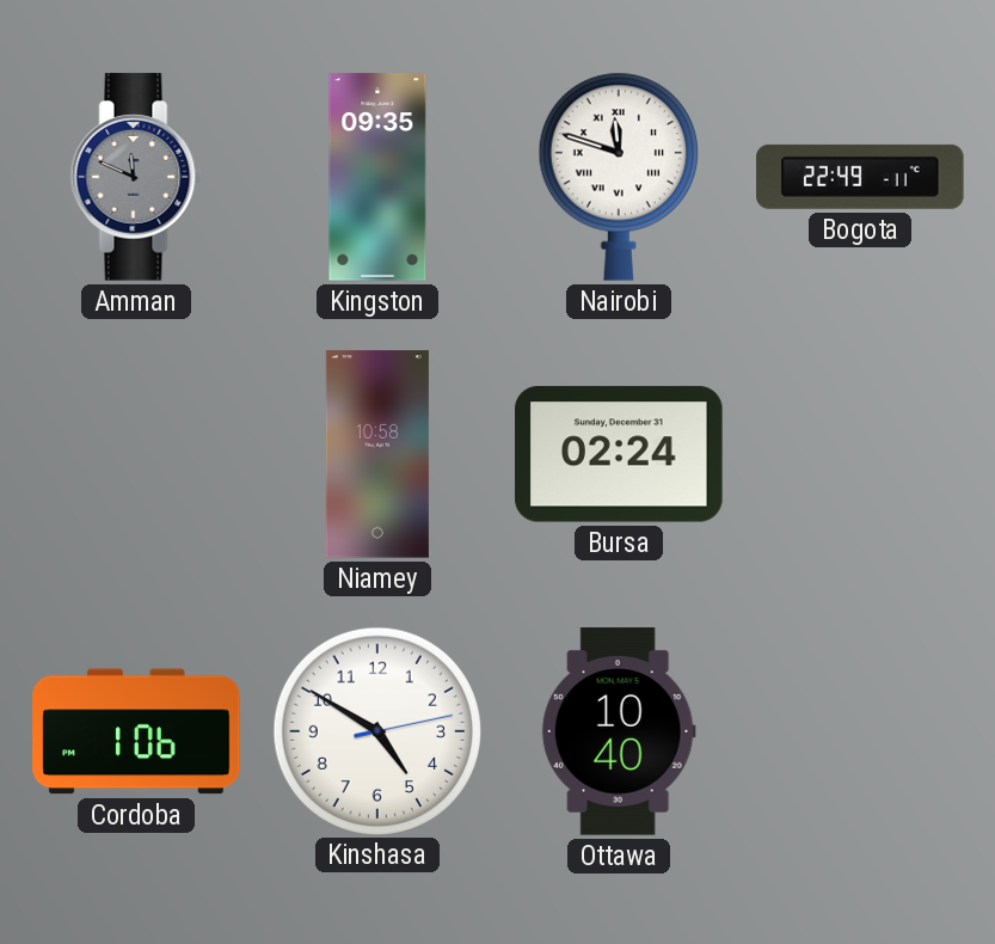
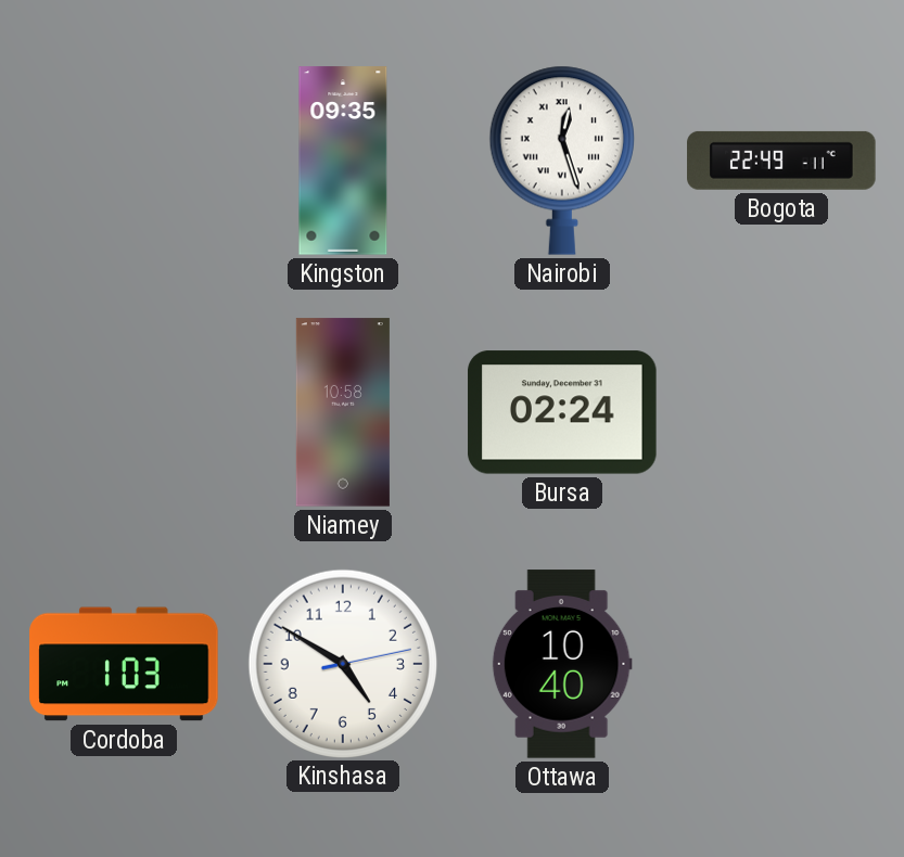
Amman: 11:49 -> none (136, 177)
Nairobi: 11:48 -> 12:27 (562, 161)
Cordoba: 1:06 -> 1:03 (124, 664)
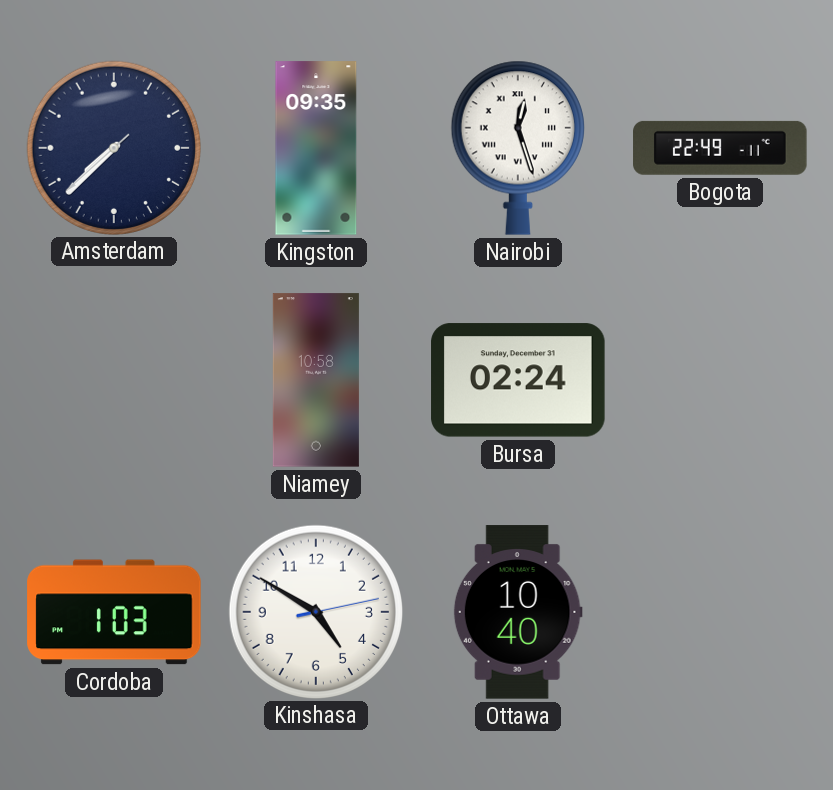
Amsterdam: none -> 7:37 (113, 147)
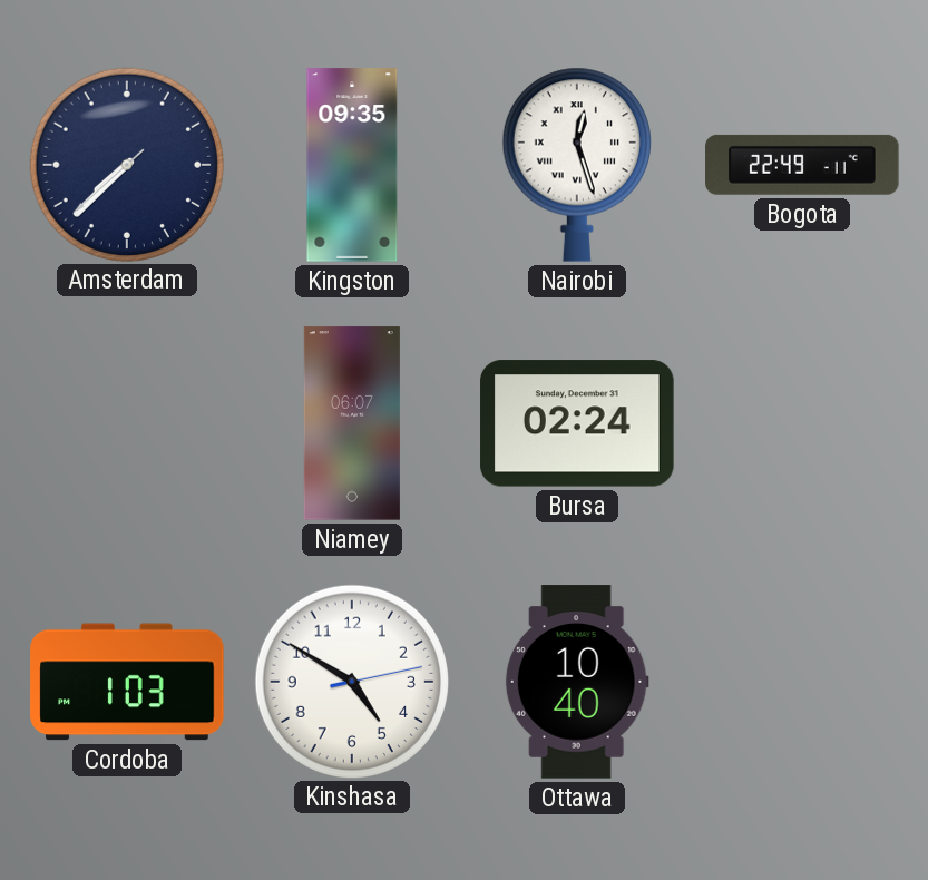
Niamey: 10:58 -> 06:07 (352, 423)
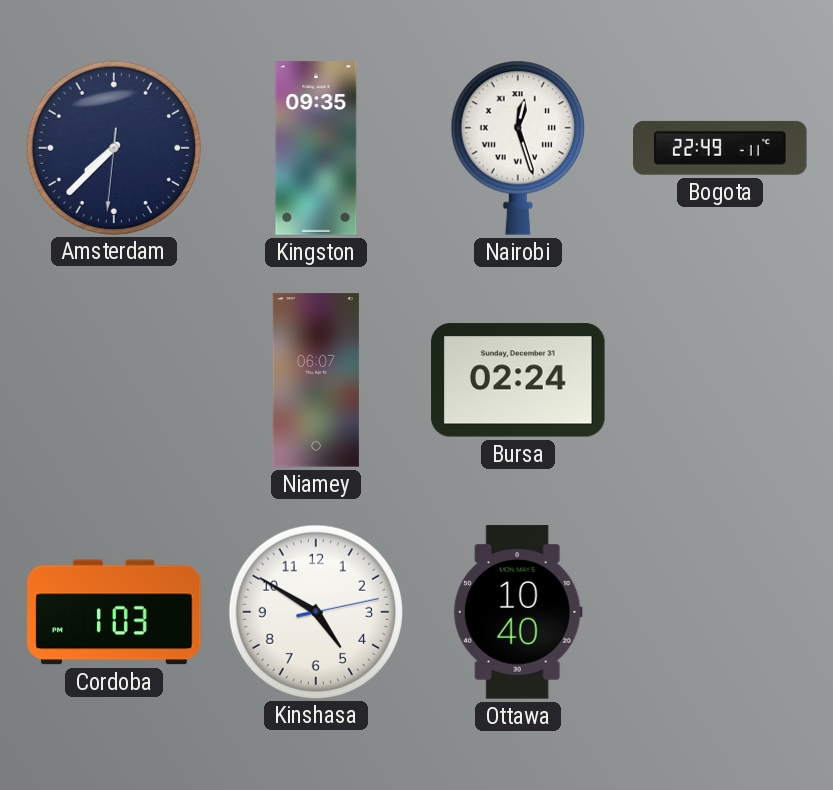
Amsterdam: 7:37:38 -> 7:37:31 (113, 147)
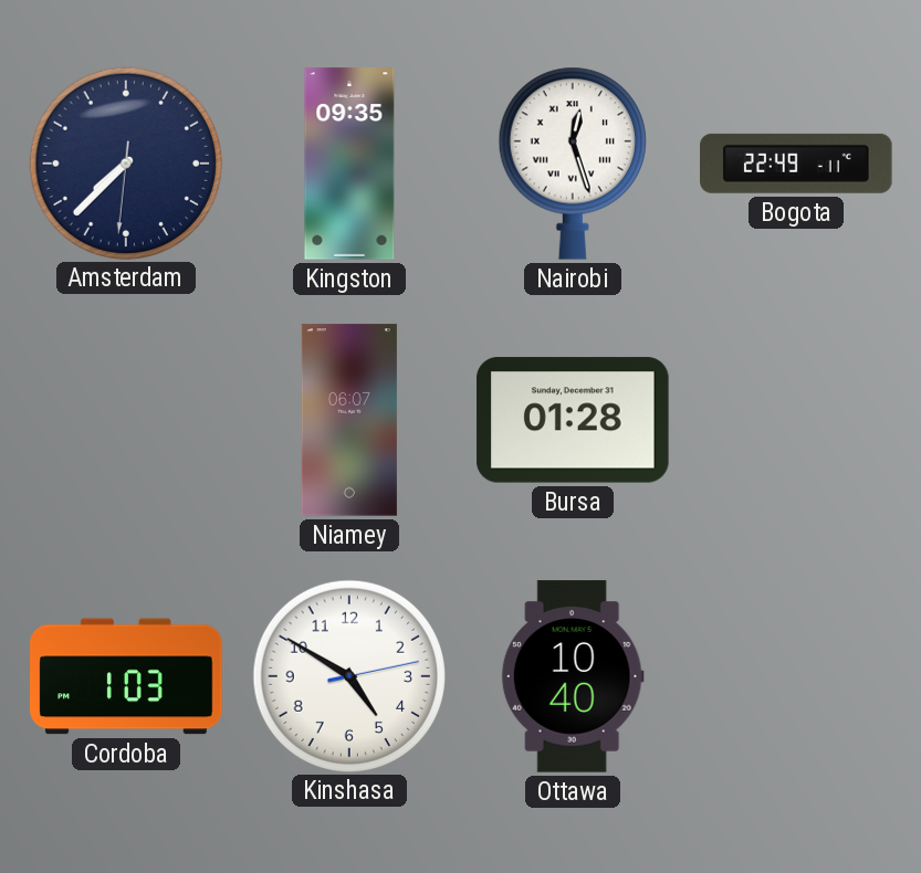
Bursa: 02:24 -> 01:28 (573, 420)
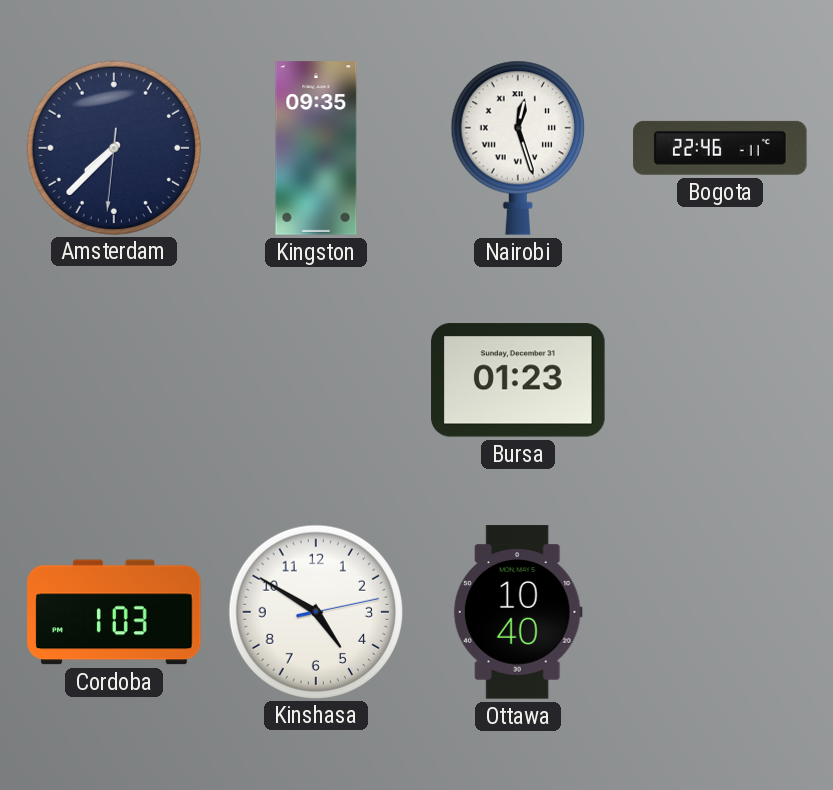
Bogota: 22:49 -> 22:46 (720, 148)
Niamey: 06:07 -> none (349, 420)
Bursa: 01:28 -> 01:23 (518, 380)
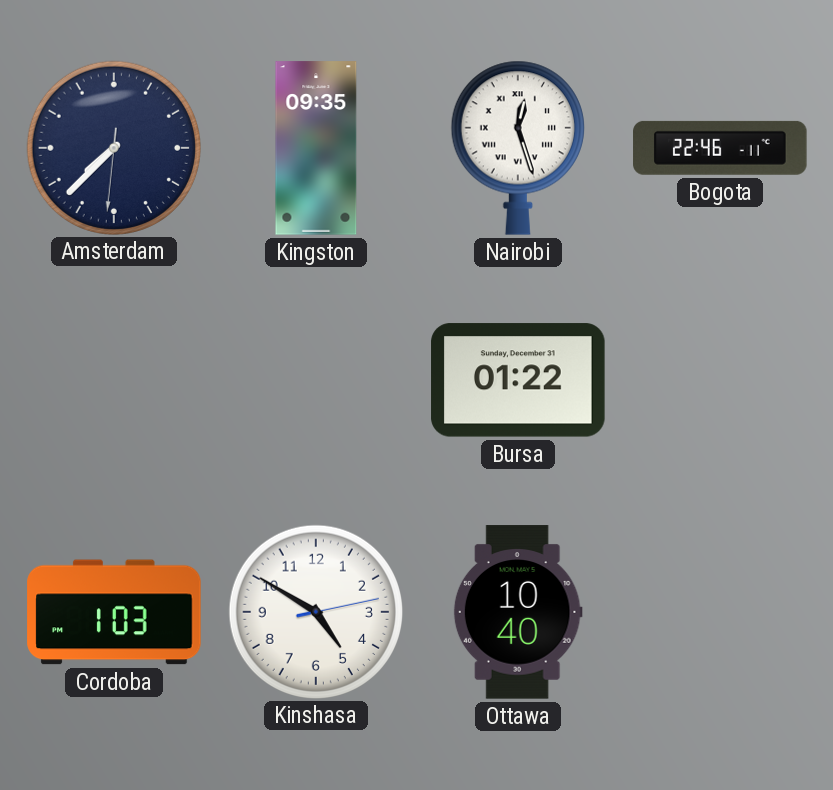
Bursa: 01:23 -> 01:22 (518, 380)
